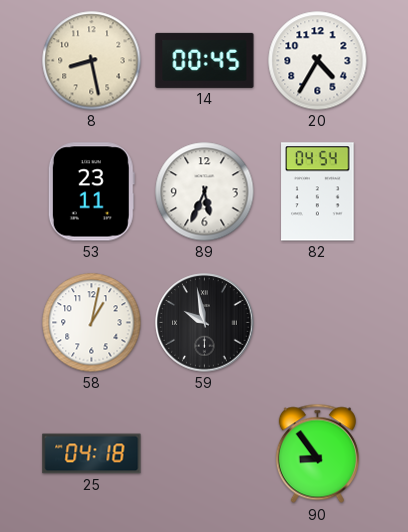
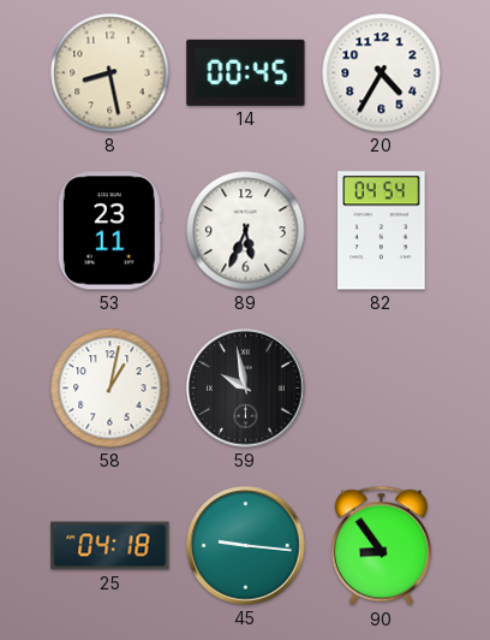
45: none -> 9:16 (246, 546)
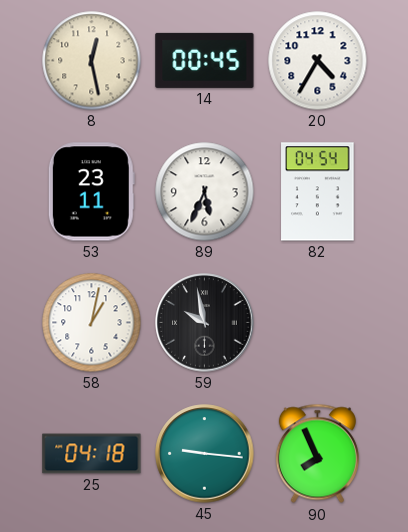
8: 8:28 -> 12:28 (92, 61)
90: 8:54 -> 7:56 (317, 454)
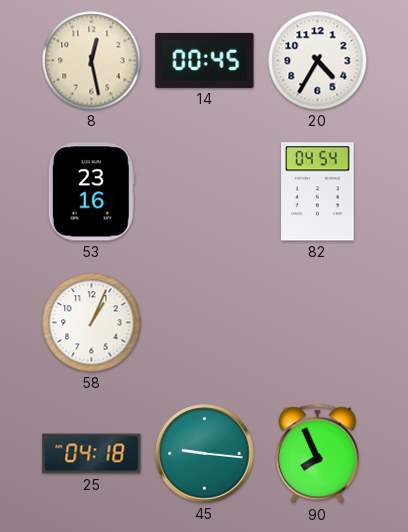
53: 23:11 -> 23:16 (91, 192)
89: 5:34 -> none (205, 192)
58: 1:02 -> 1:04 (92, 323)
59: 9:58 -> none (205, 323)
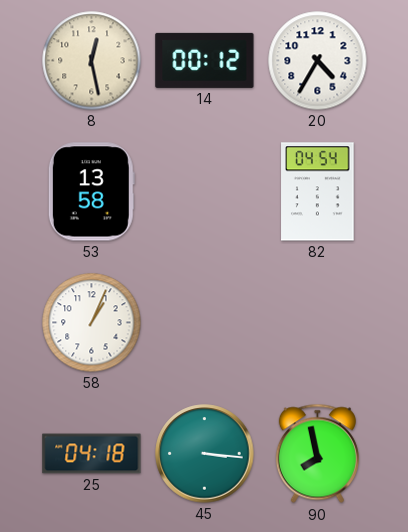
14: 00:45 -> 00:12 (205, 60)
53: 23:16 -> 13:58 (91, 192)
45: 9:16 -> 3:16 (205, 454)
90: 7:56 -> 7:58 (317, 454)
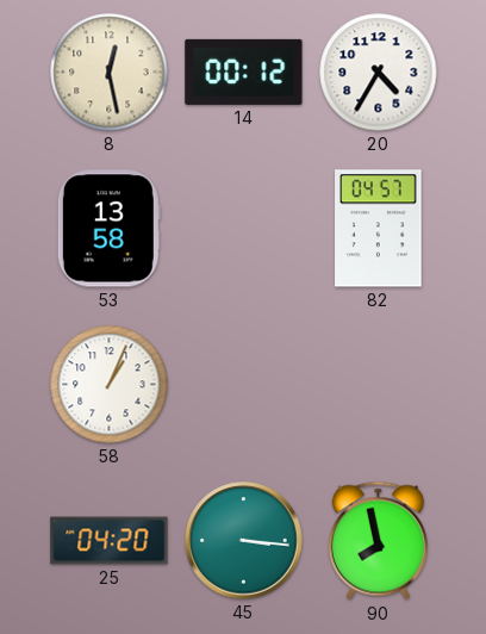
82: 04:54 -> 04:57 (379, 229)
25: 04:18 -> 04:20 (110, 541)
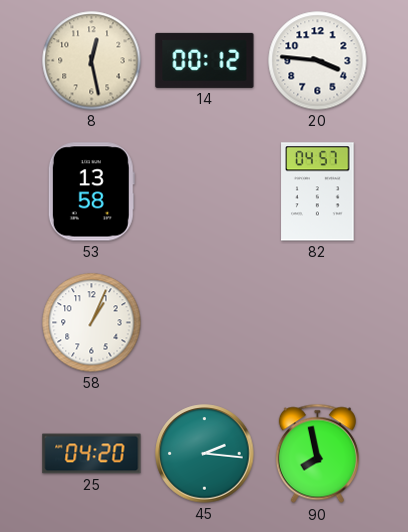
20: 4:35 -> 3:46 (318, 61)
45: 3:16 -> 2:16 (205, 454)
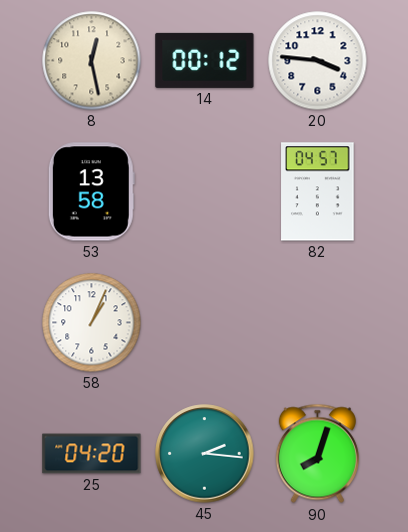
90: 7:58 -> 8:03 (317, 454)
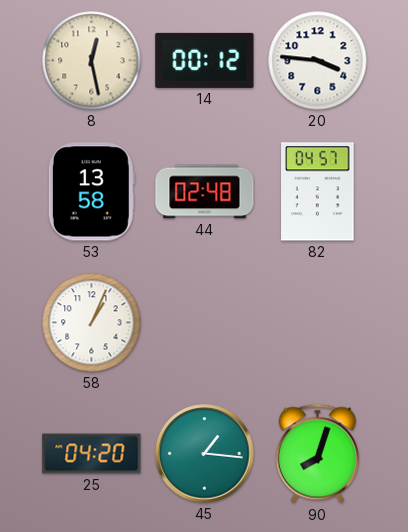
44: none -> 02:48 (205, 192)
45: 2:16 -> 1:16 (205, 454)
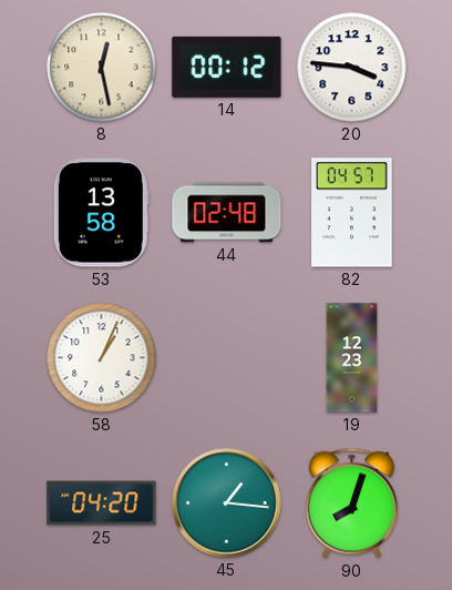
19: none -> 12:23 (352, 358)
